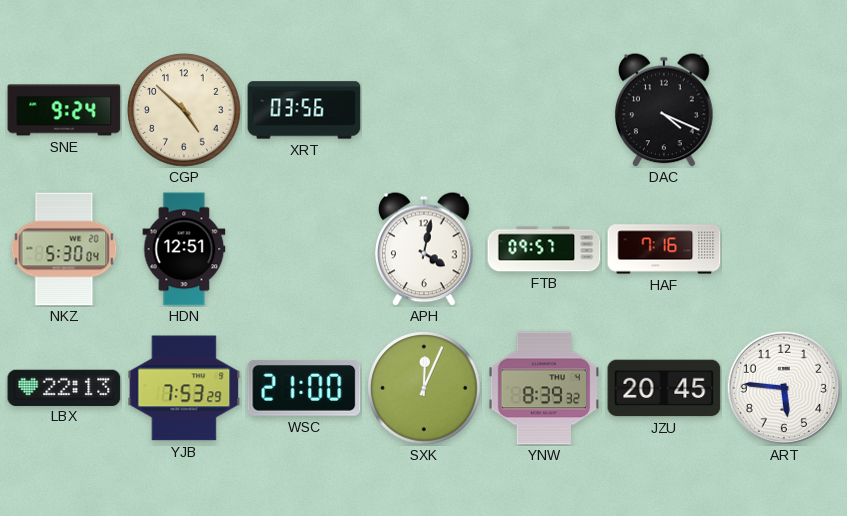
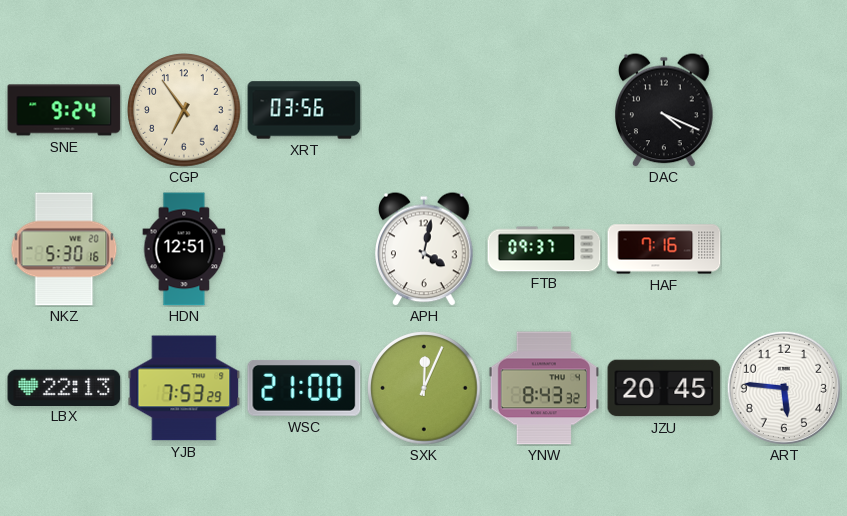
CGP: 4:52 -> 6:54 (184, 110)
NKZ: 5:30:04 -> 5:30:16 (64, 249)
FTB: 09:57 -> 09:37 (544, 249)
YNW: 8:39 -> 8:43 (543, 388)
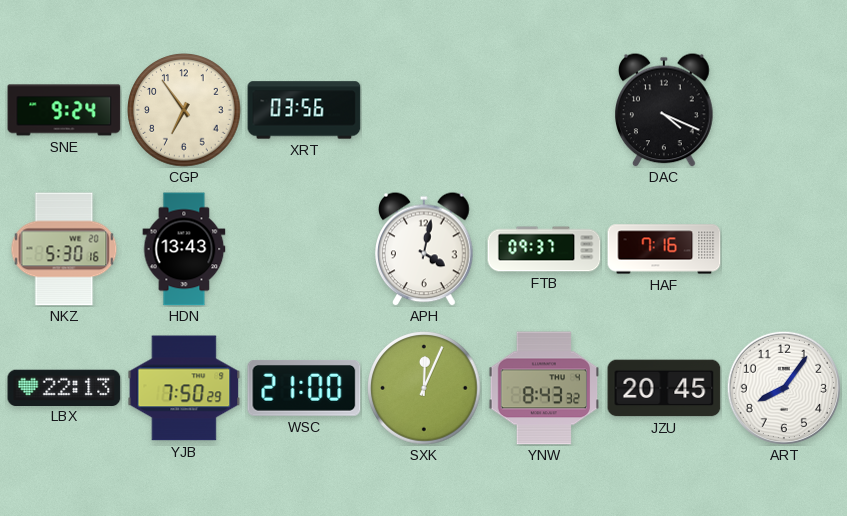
HDN: 12:51 -> 13:43 (184, 249)
YJB: 7:53 -> 7:50 (184, 388)
ART: 5:46 -> 8:06 (784, 388)
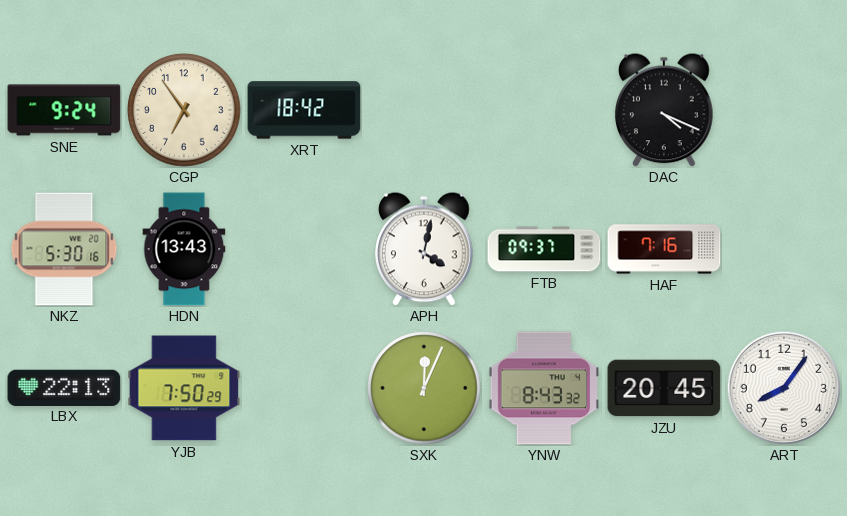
XRT: 03:56 -> 18:42 (304, 110)
WSC: 21:00 -> none (304, 389)
